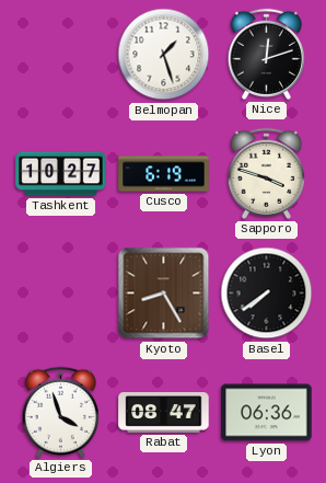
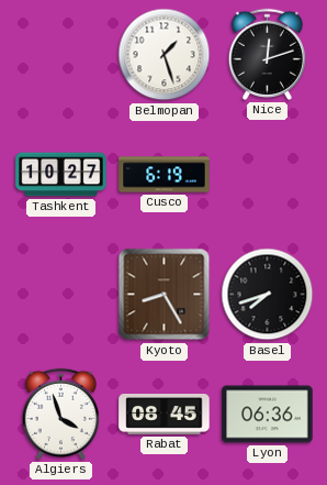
Sapporo: 3:48 -> none (266, 173)
Basel: 7:39 -> 7:42 (268, 295)
Rabat: 08:47 -> 08:45 (165, 415)
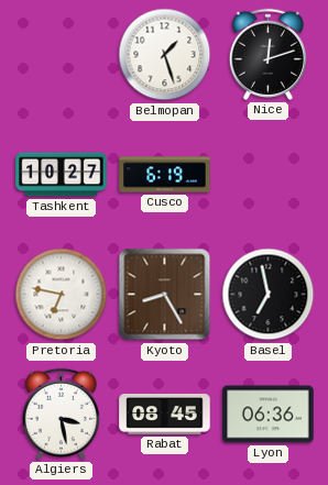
Pretoria: none -> 6:47 (62, 295)
Basel: 7:42 -> 6:58 (269, 295)
Algiers: 3:57 -> 3:28 (61, 414)
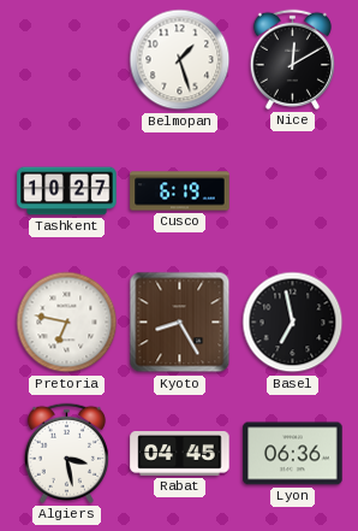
Nice: 12:12 -> 12:10 (292, 59)
Rabat: 08:45 -> 04:45 (180, 454)
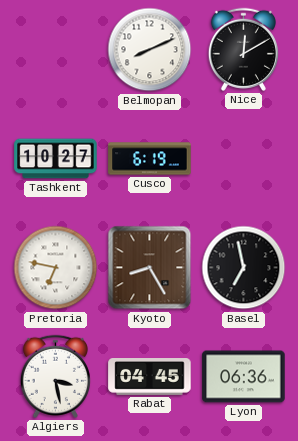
Belmopan: 1:27 -> 8:11 (150, 50)
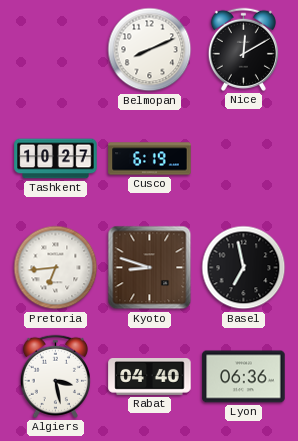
Pretoria: 6:47 -> 6:44 (56, 268)
Kyoto: 8:25 -> 8:48 (150, 268)
Rabat: 04:45 -> 04:40 (150, 377)
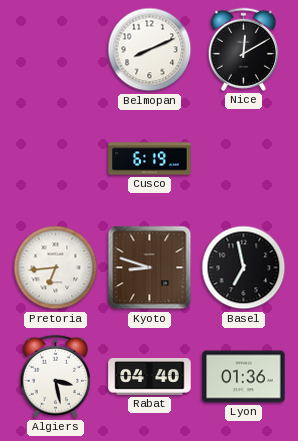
Tashkent: 10:27 -> none (56, 159)
Lyon: 06:36 -> 01:36 (244, 377)
